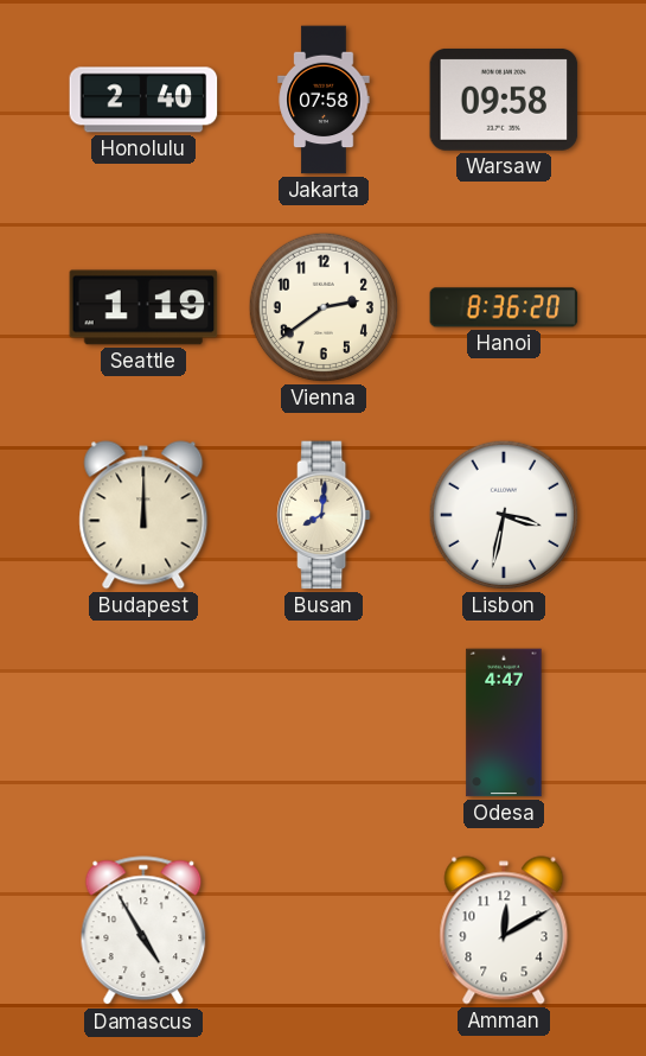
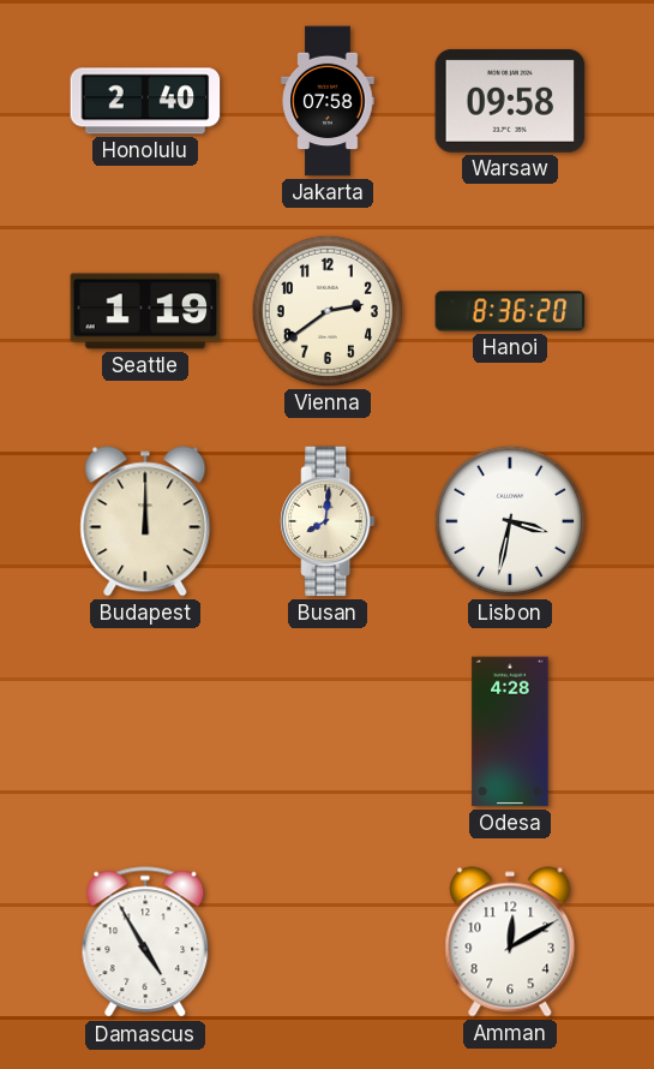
Odesa: 4:47 -> 4:28 (510, 731)
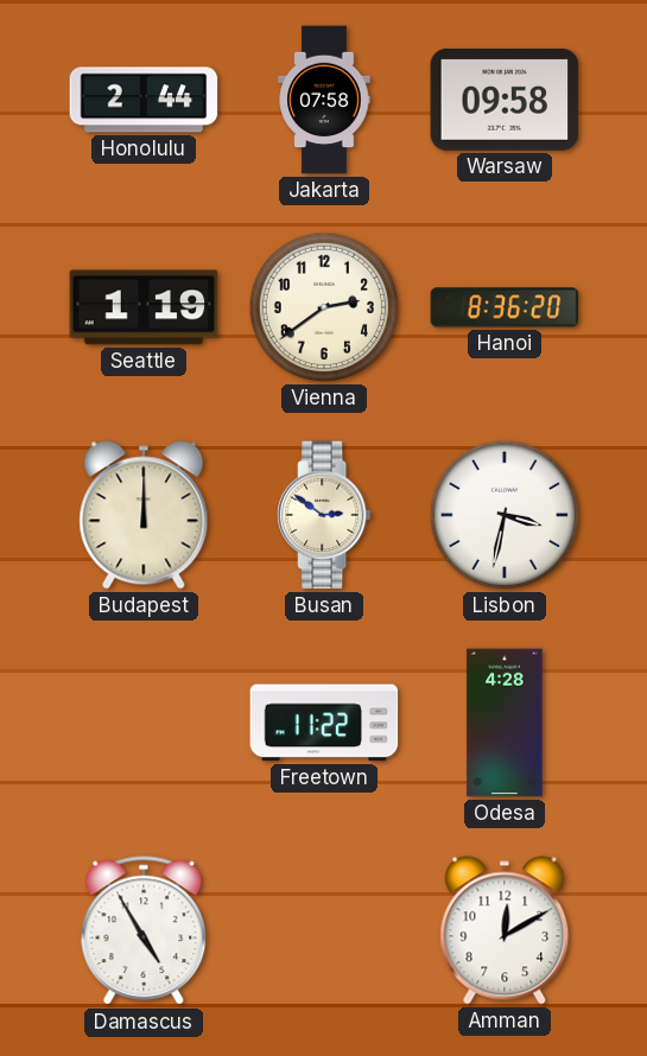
Honolulu: 2:40 -> 2:44 (144, 100)
Busan: 8:01 -> 2:51 (324, 515)
Freetown: none -> 11:22 (324, 723)
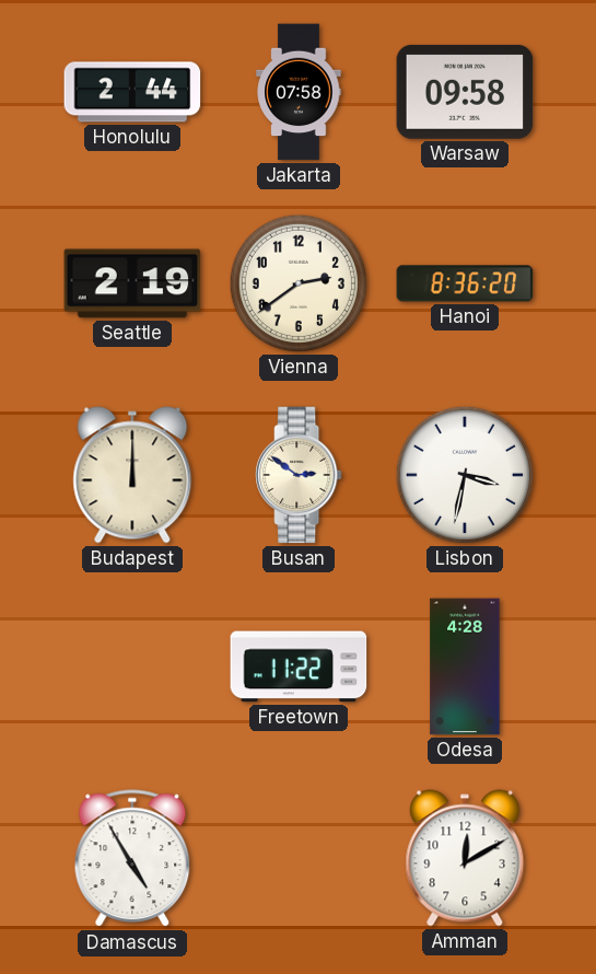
Seattle: 1:19 -> 2:19 (132, 283)
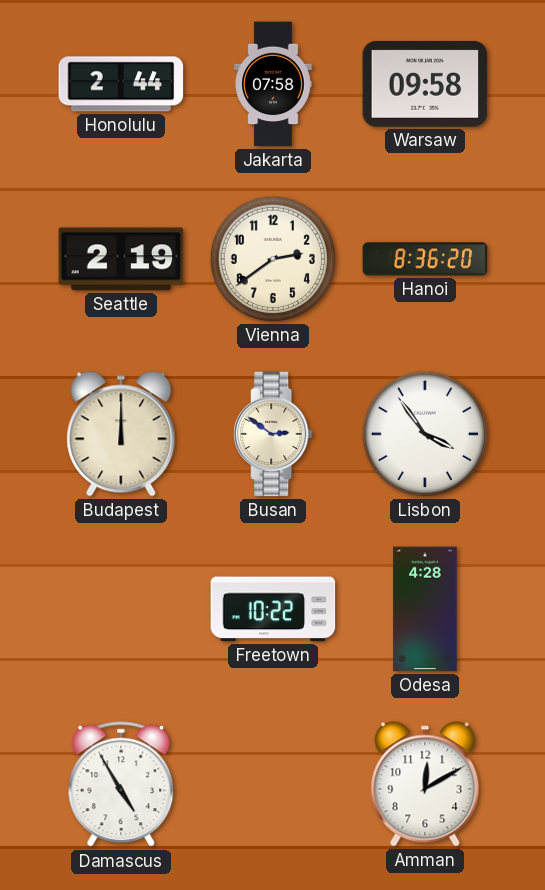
Lisbon: 3:32 -> 3:54 (425, 434)
Freetown: 11:22 -> 10:22 (273, 609)
